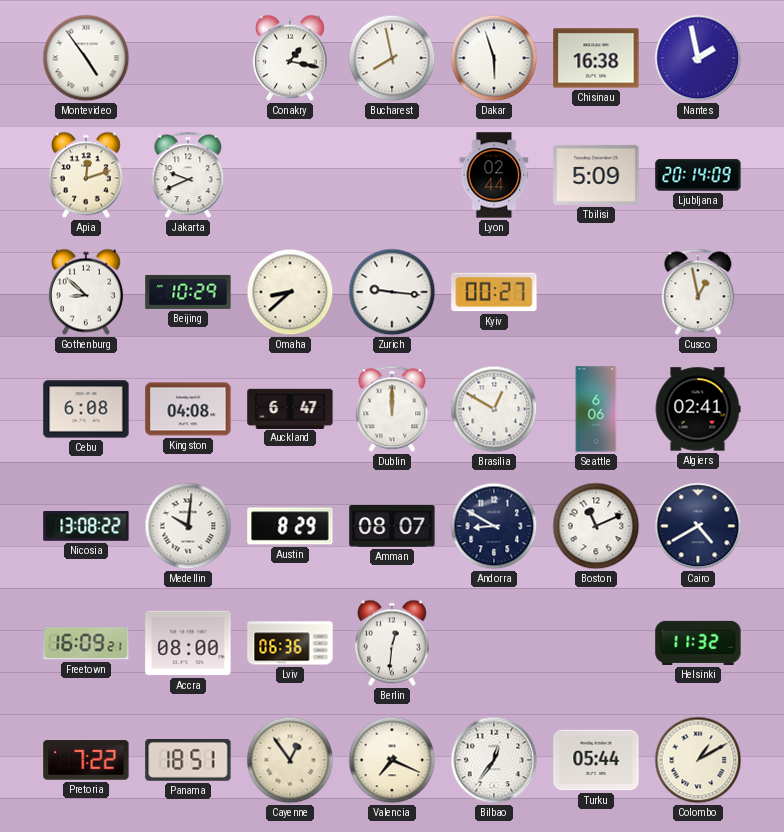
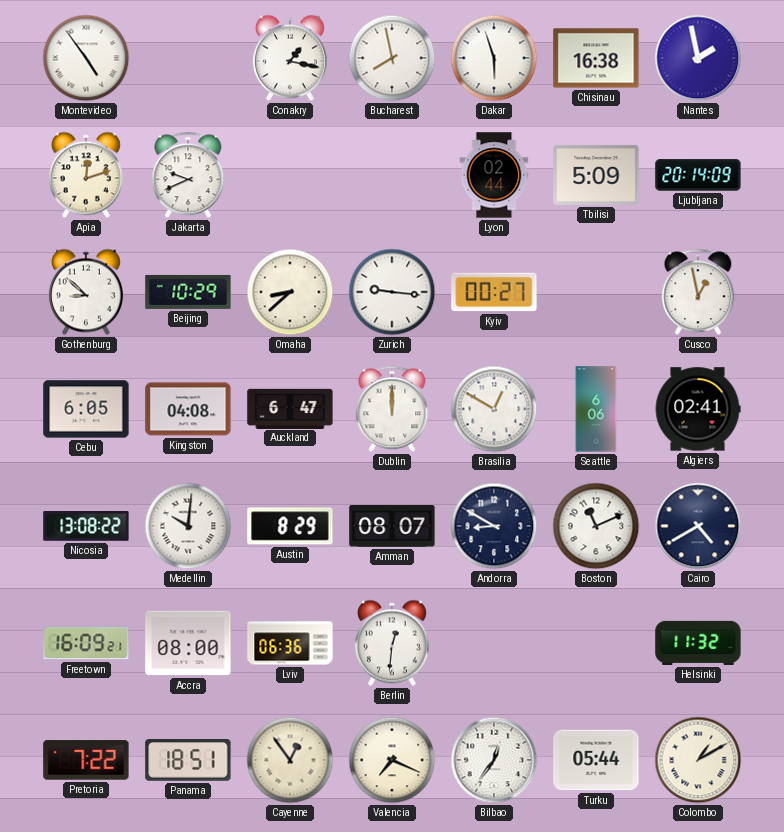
Cebu: 6:08 -> 6:05 (86, 409)
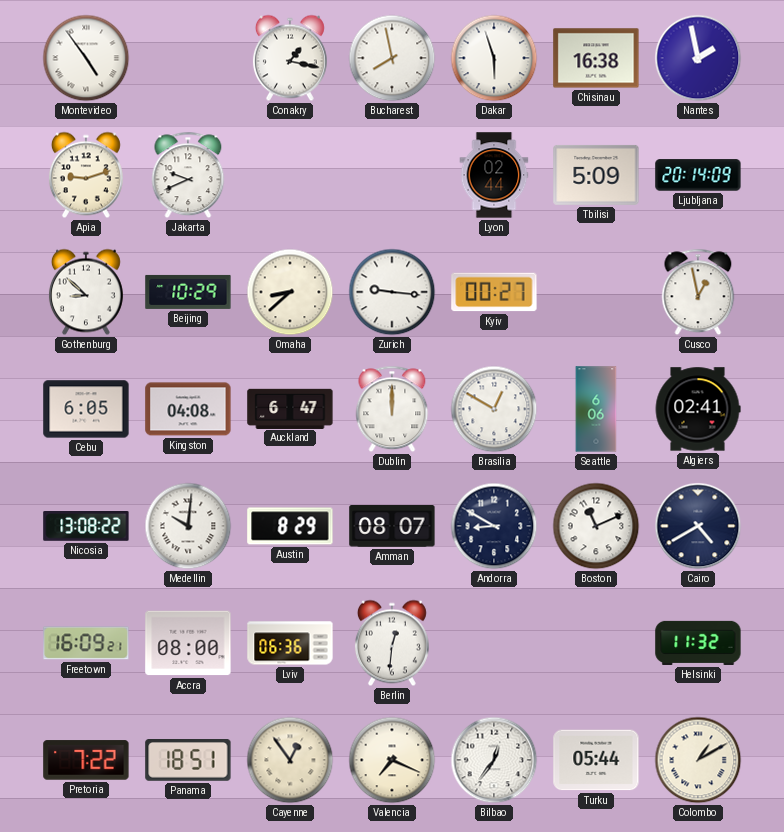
Apia: 12:12 -> 9:12 (86, 175)
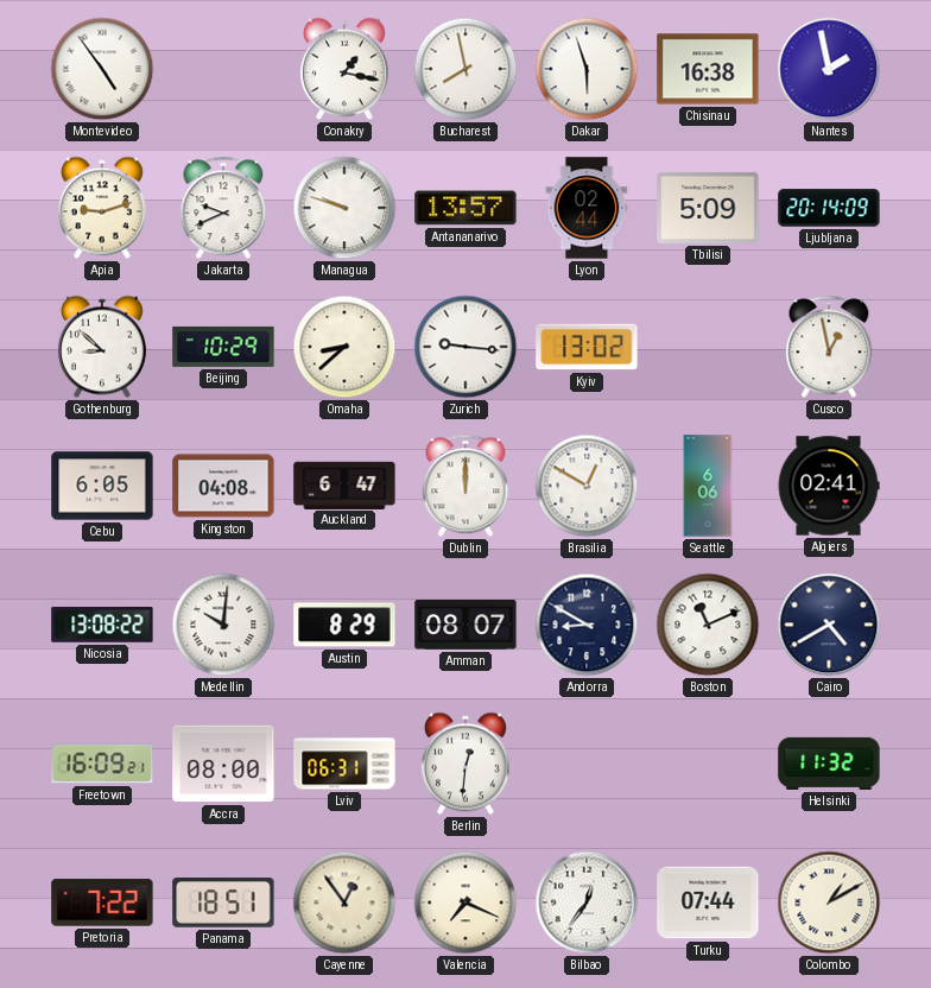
Managua: none -> 9:48 (344, 208)
Antananarivo: none -> 13:57 (465, 208)
Kyiv: 00:27 -> 13:02 (587, 347)
Lviv: 06:36 -> 06:31 (344, 764)
Turku: 05:44 -> 07:44 (708, 902)
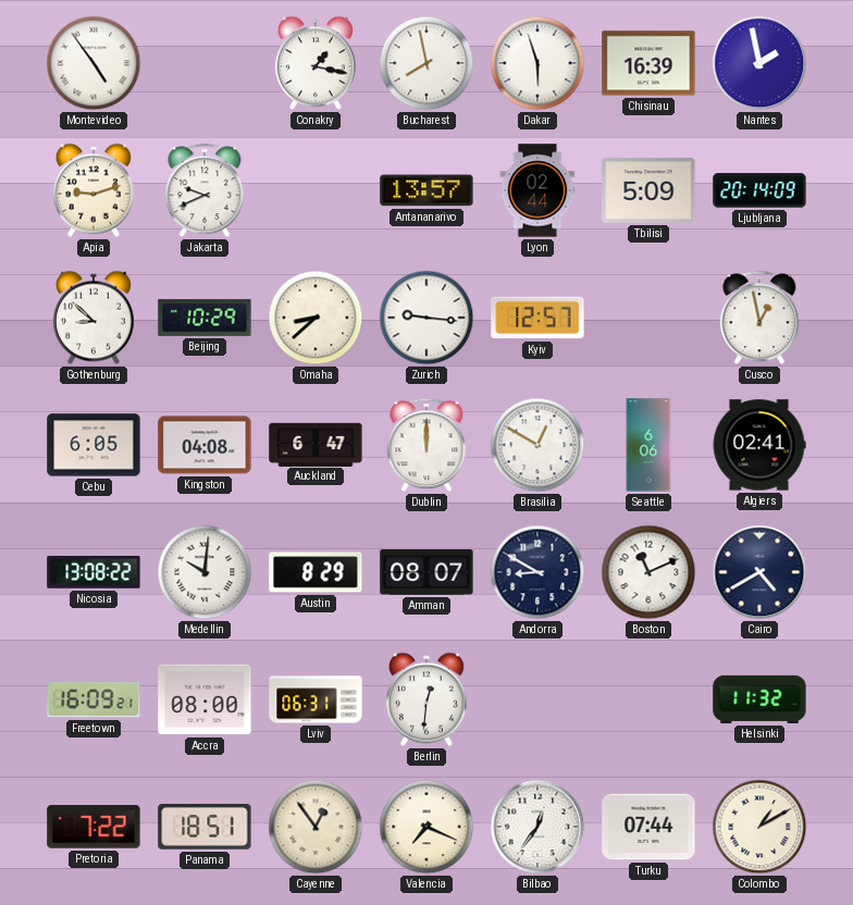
Chisinau: 16:38 -> 16:39 (648, 63)
Managua: 9:48 -> none (344, 208)
Kyiv: 13:02 -> 12:57 (537, 318)
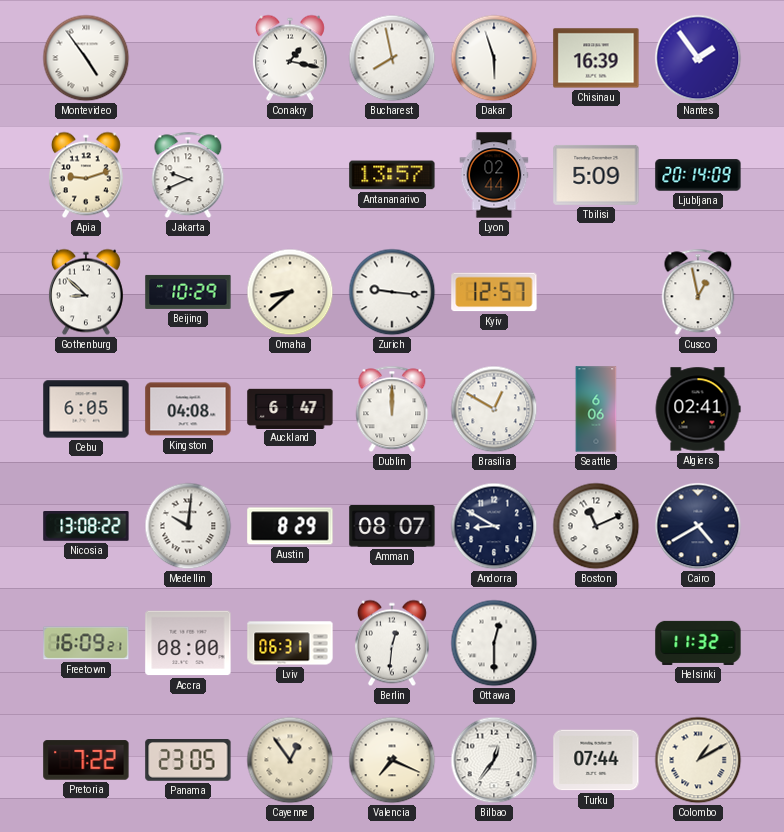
Nantes: 1:58 -> 1:54 (698, 58)
Ottawa: none -> 12:30 (494, 643)
Panama: 18:51 -> 23:05 (188, 761)
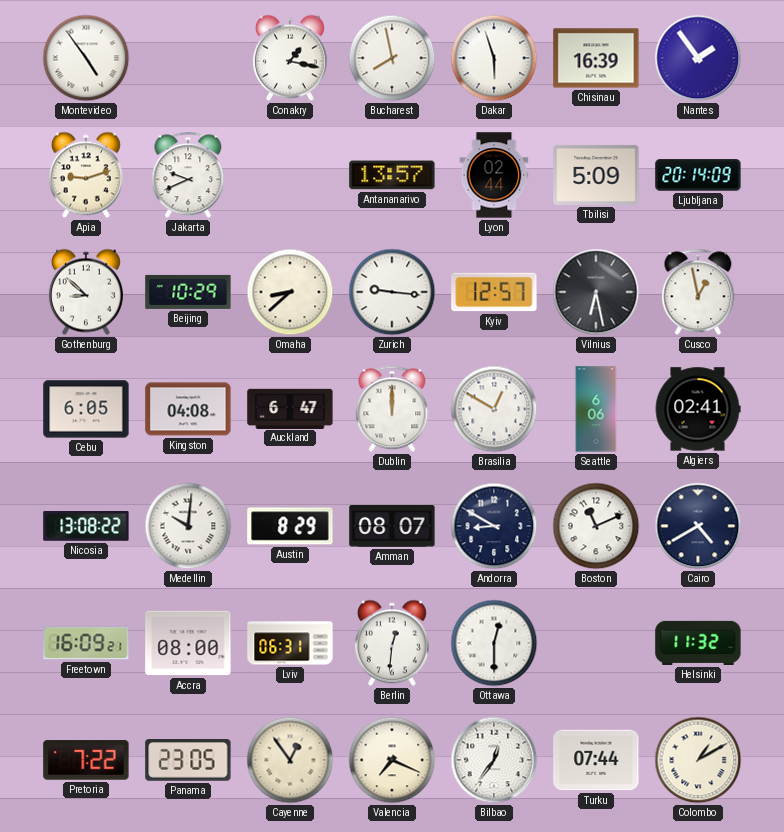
Vilnius: none -> 6:28 (596, 292)
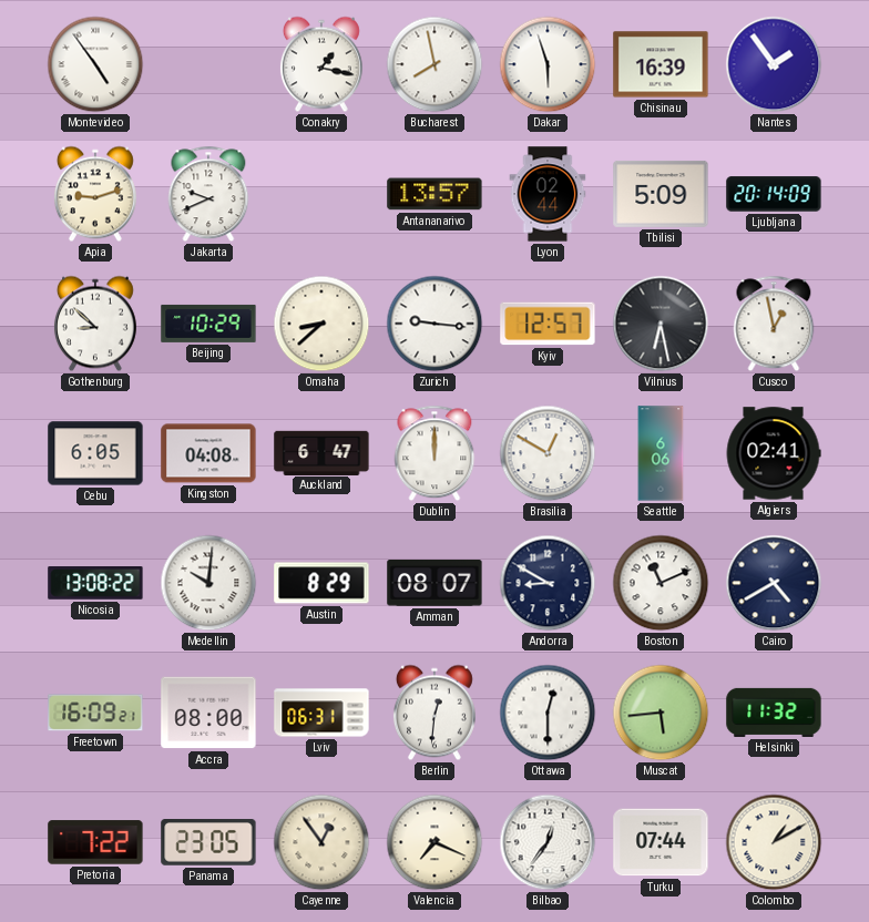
Muscat: none -> 5:44 (661, 713)
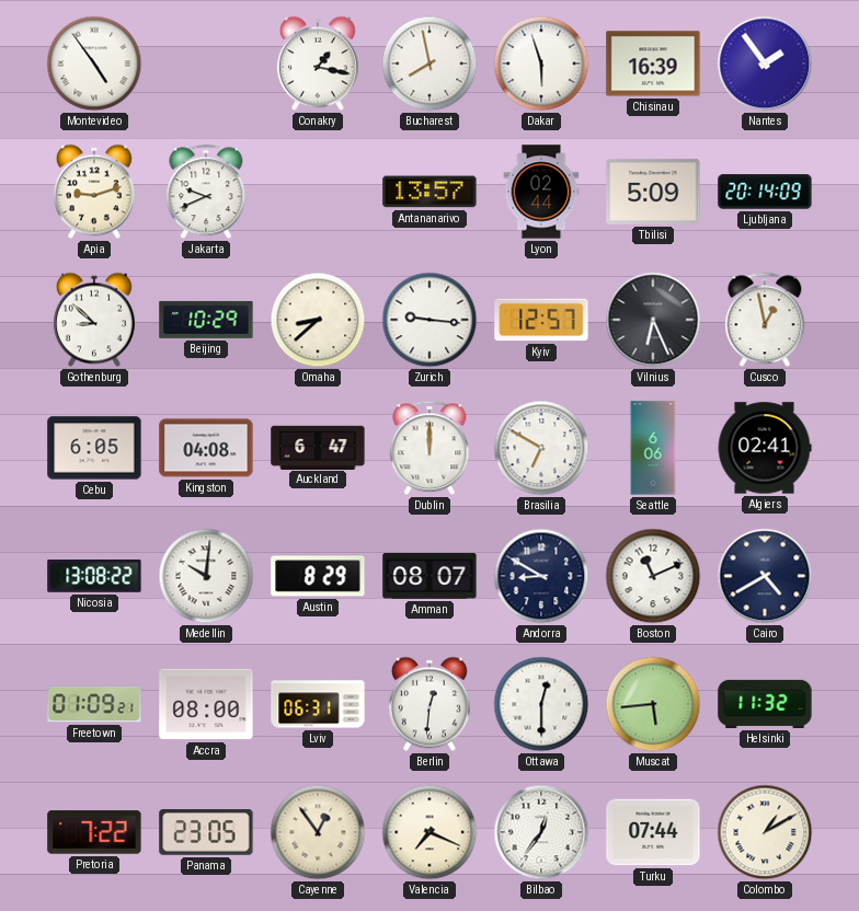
Vilnius: 6:28 -> 6:26 (653, 320)
Brasilia: 12:50 -> 6:50 (541, 448)
Freetown: 16:09 -> 01:09 (94, 704)
